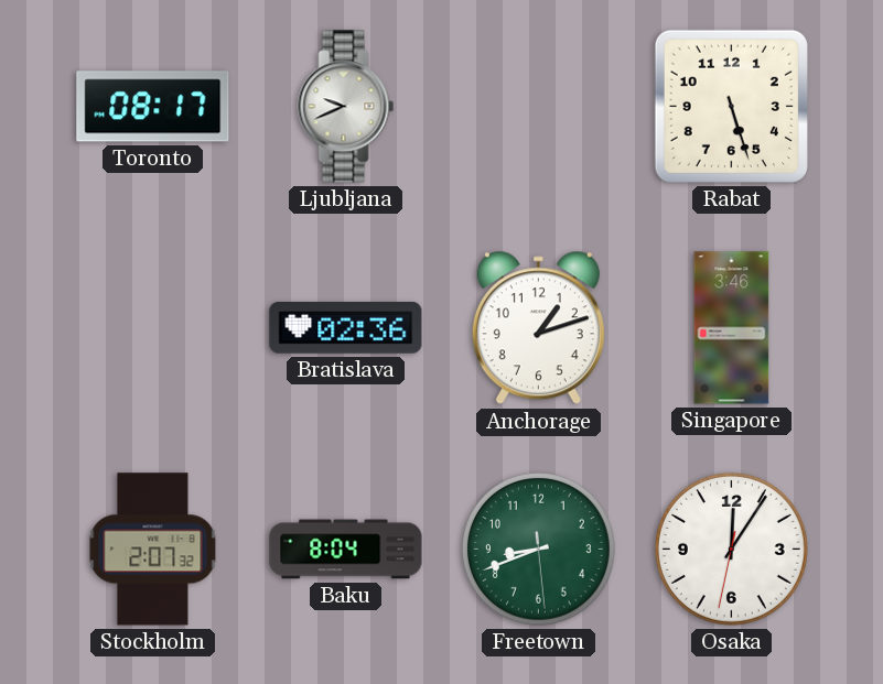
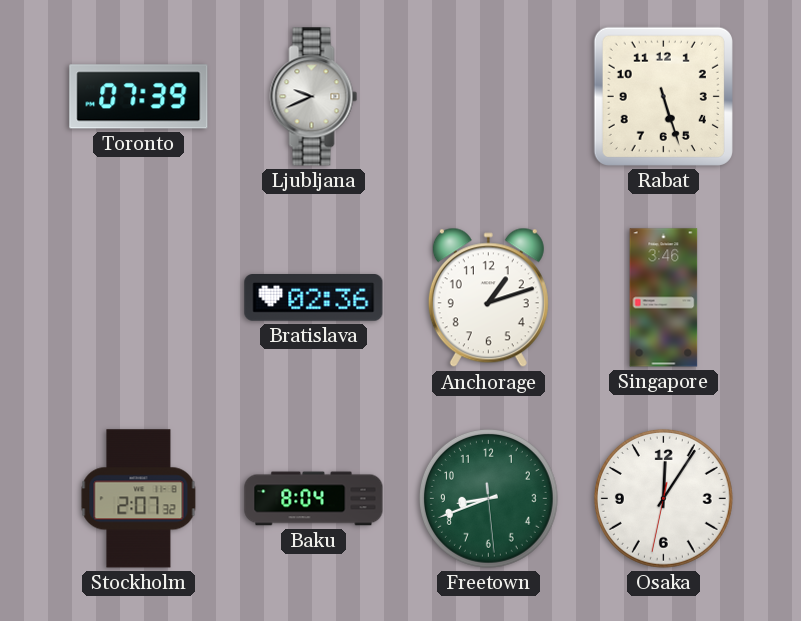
Toronto: 08:17 -> 07:39 (139, 97)
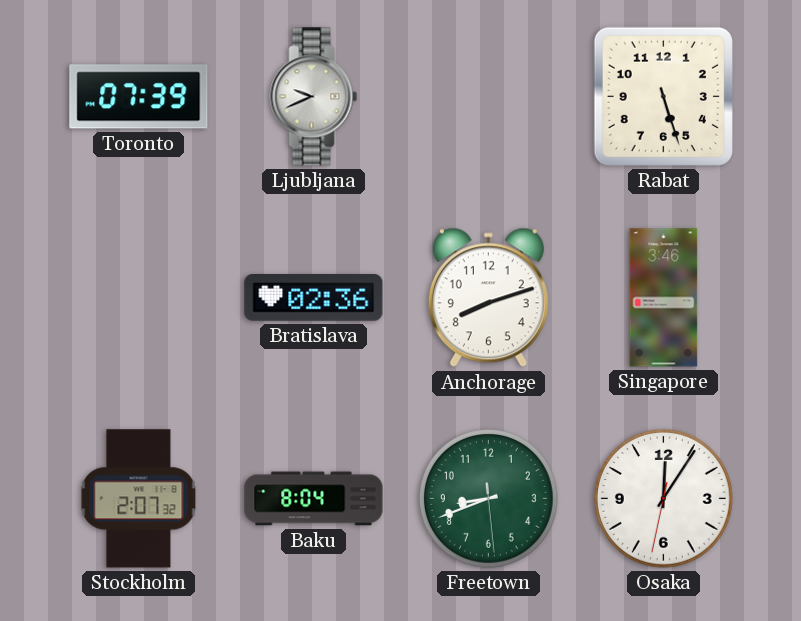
Anchorage: 1:12 -> 8:12 (488, 298)
